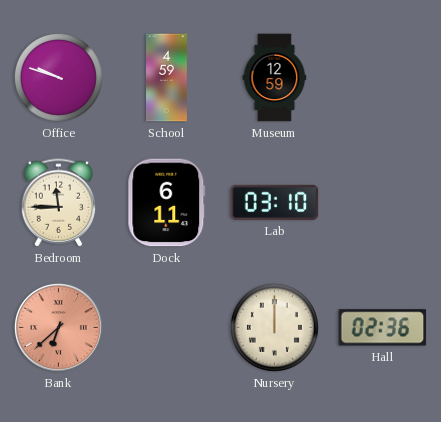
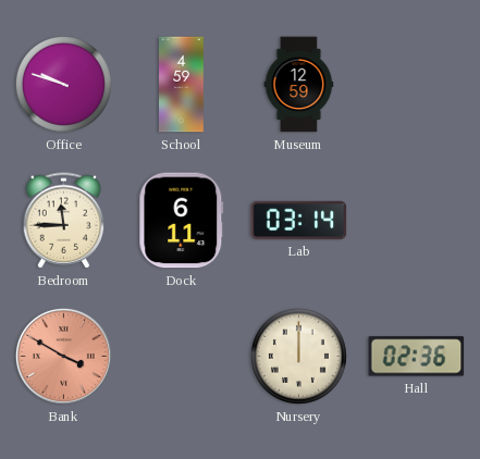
Lab: 03:10 -> 03:14 (299, 220)
Bank: 6:38 -> 3:50 (63, 356)
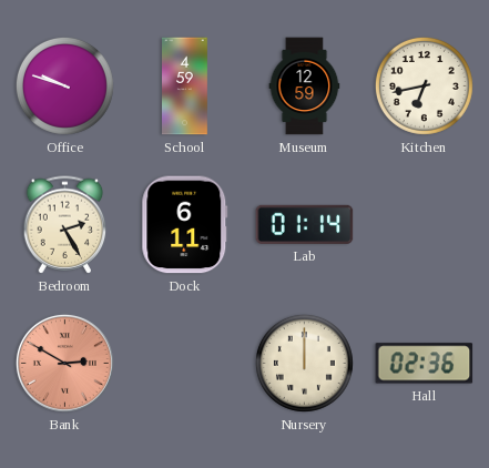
Kitchen: none -> 6:43 (424, 85)
Bedroom: 11:45 -> 2:25 (65, 225)
Lab: 03:14 -> 01:14 (305, 224)
Bank: 3:50 -> 2:50 (64, 363)
